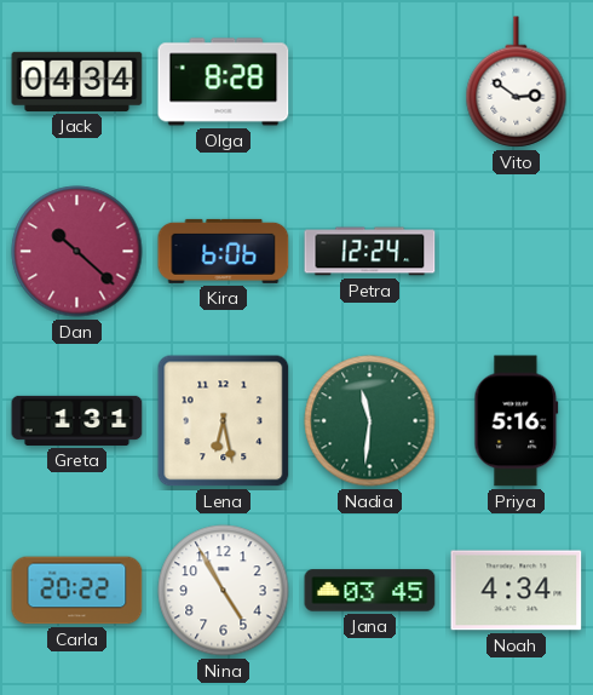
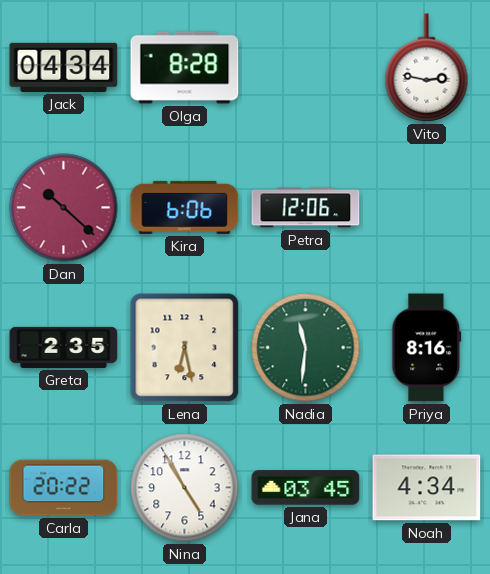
Vito: 2:51 -> 2:47 (427, 68)
Petra: 12:24 -> 12:06 (306, 208)
Greta: 1:31 -> 2:35 (64, 347)
Priya: 5:16 -> 8:16 (427, 348)
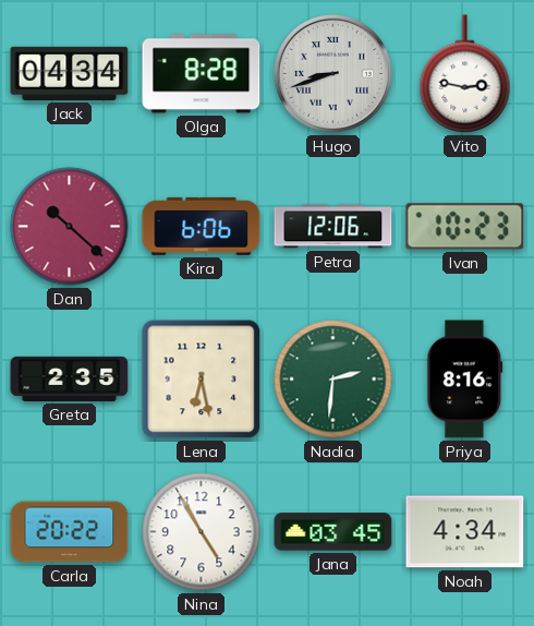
Hugo: none -> 8:42 (332, 73)
Ivan: none -> 10:23 (465, 227)
Nadia: 11:31 -> 2:31 (333, 380)
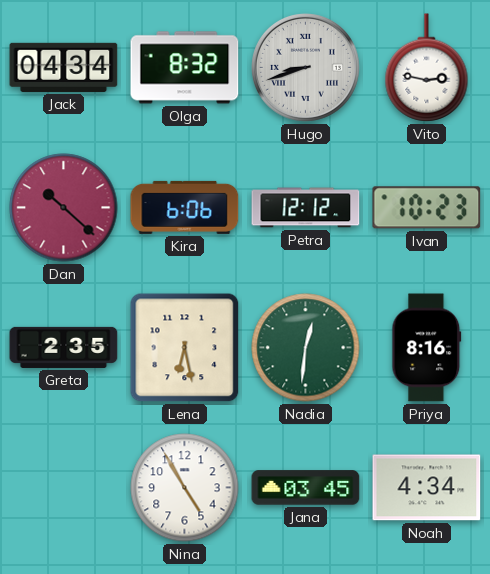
Olga: 8:28 -> 8:32 (185, 68)
Petra: 12:06 -> 12:12 (306, 208)
Nadia: 2:31 -> 12:31 (306, 348)
Carla: 20:22 -> none (70, 532)
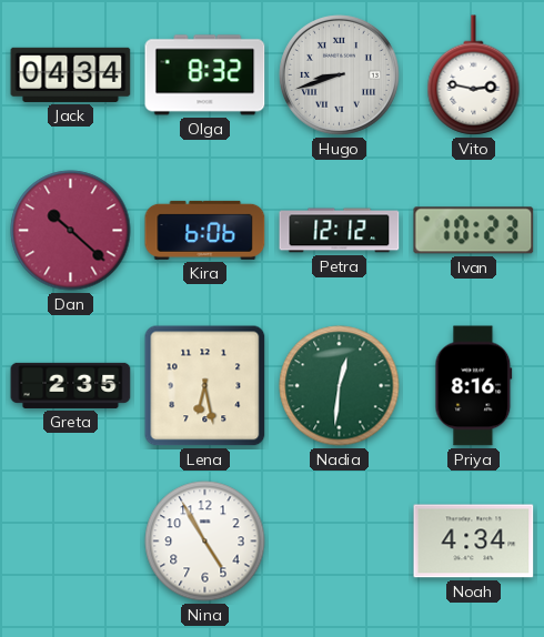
Jana: 03:45 -> none (306, 488)
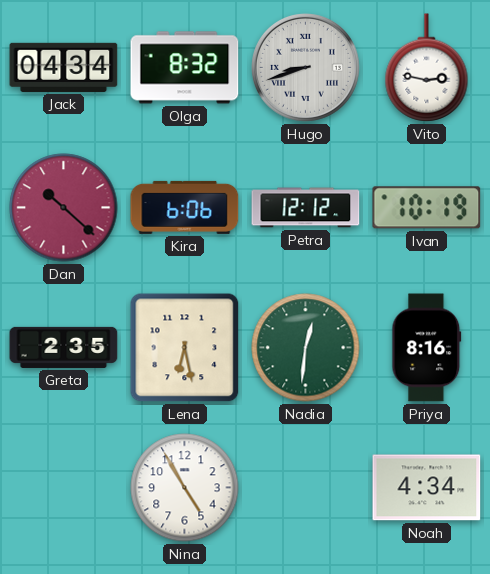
Ivan: 10:23 -> 10:19 (427, 208)
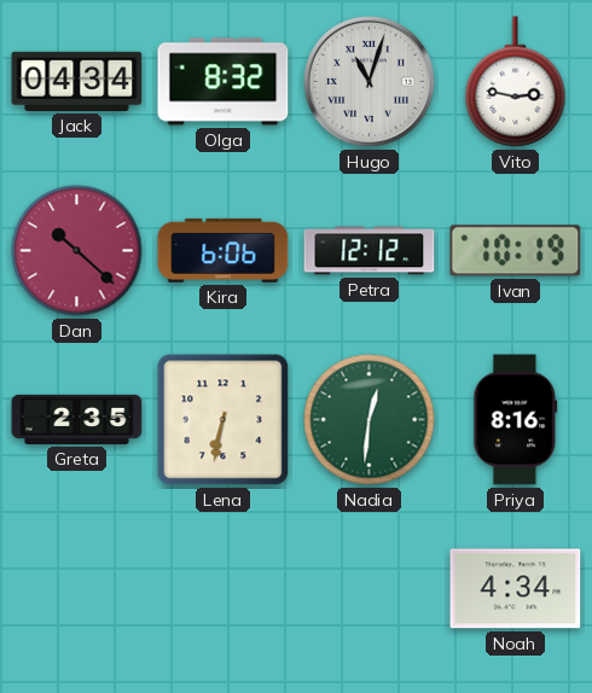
Hugo: 8:42 -> 11:03 (368, 81)
Lena: 6:28 -> 6:32 (224, 420)
Nina: 4:55 -> none (185, 488)
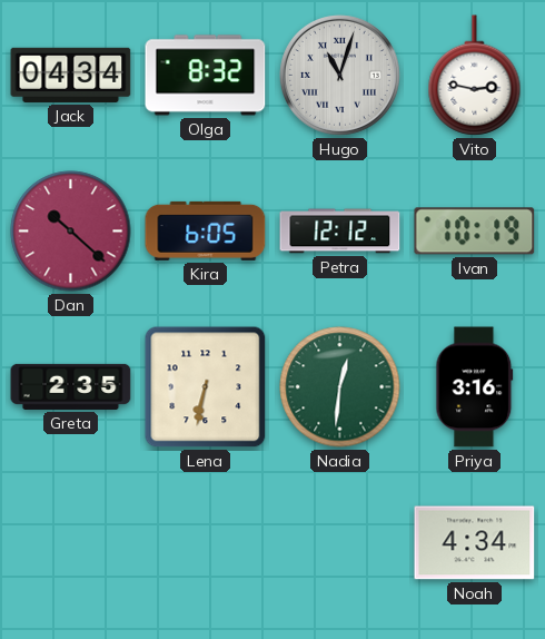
Kira: 6:06 -> 6:05 (206, 230)
Priya: 8:16 -> 3:16 (475, 387)
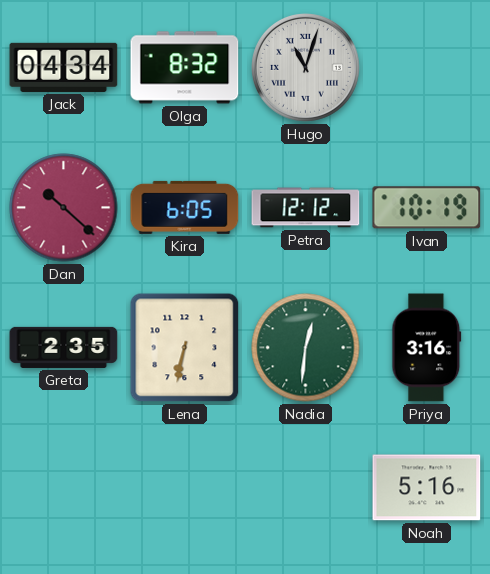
Vito: 2:47 -> none (475, 76)
Noah: 4:34 -> 5:16 (427, 488)
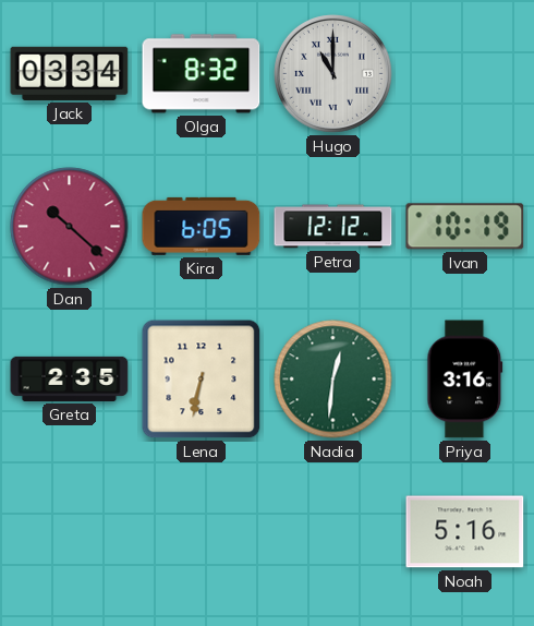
Jack: 04:34 -> 03:34 (70, 73)
Hugo: 11:03 -> 11:00 (332, 73)
